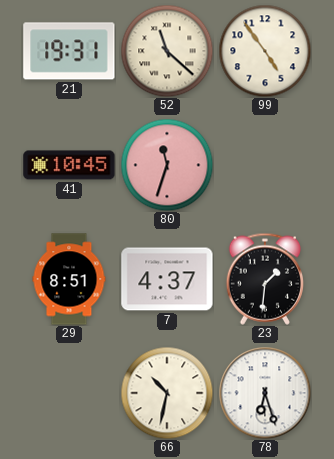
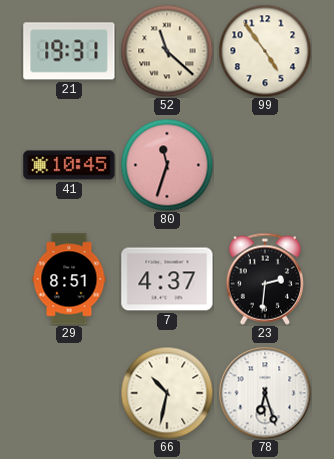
23: 1:31 -> 2:31 (264, 279)
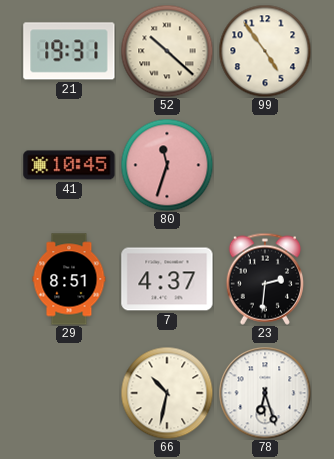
52: 11:22 -> 10:22 (167, 51)
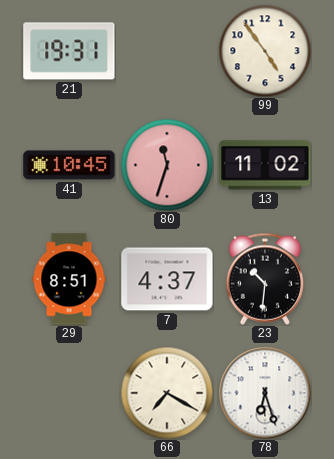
52: 10:22 -> none (167, 51)
13: none -> 11:02 (265, 165)
23: 2:31 -> 10:31 (264, 279)
66: 10:32 -> 7:20 (167, 393)
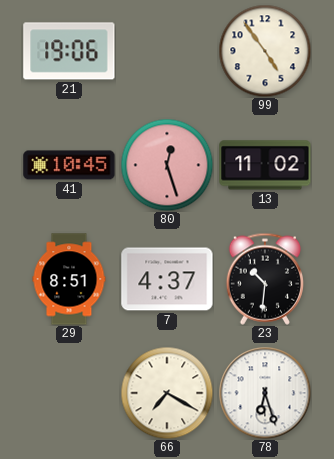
21: 19:31 -> 19:06 (69, 51)
80: 11:33 -> 12:27 (167, 165)
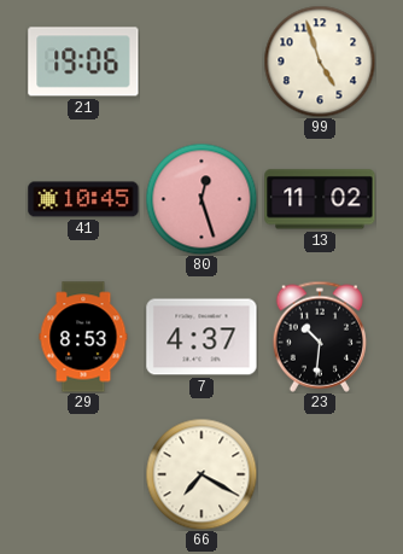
99: 4:54 -> 4:57 (320, 62)
29: 8:51 -> 8:53 (83, 337)
78: 6:27 -> none (265, 393)
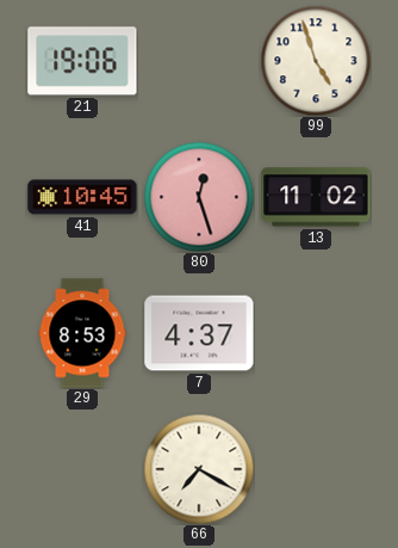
23: 10:31 -> none (319, 337)
